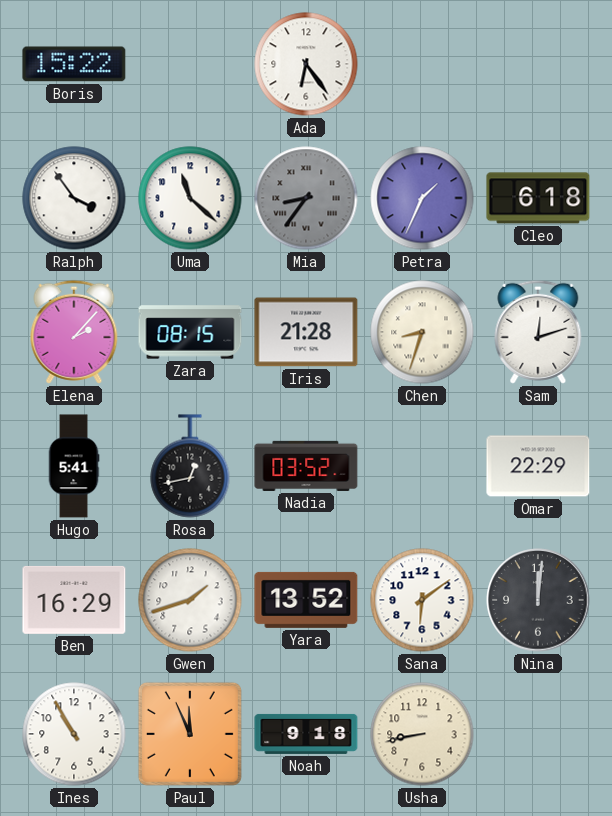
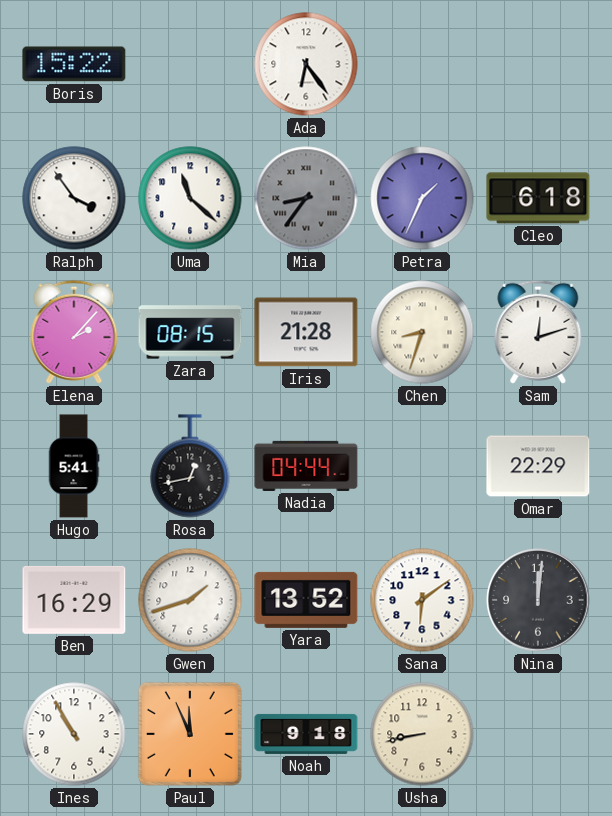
Nadia: 03:52 -> 04:44 (306, 466)
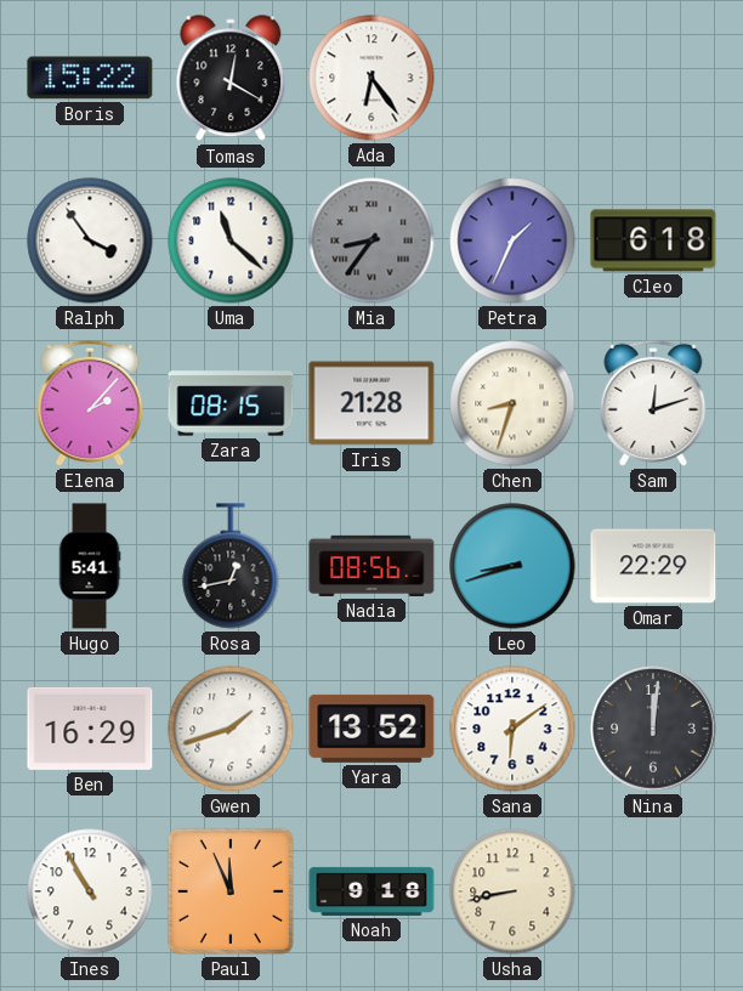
Tomas: none -> 12:20 (231, 79)
Nadia: 04:44 -> 08:56 (371, 566)
Leo: none -> 8:42 (512, 566)
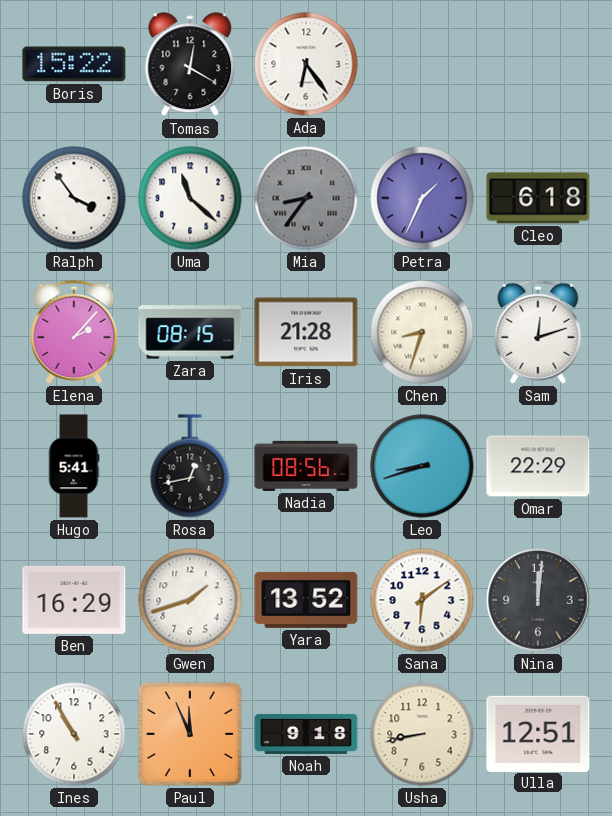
Ulla: none -> 12:51 (538, 733)
